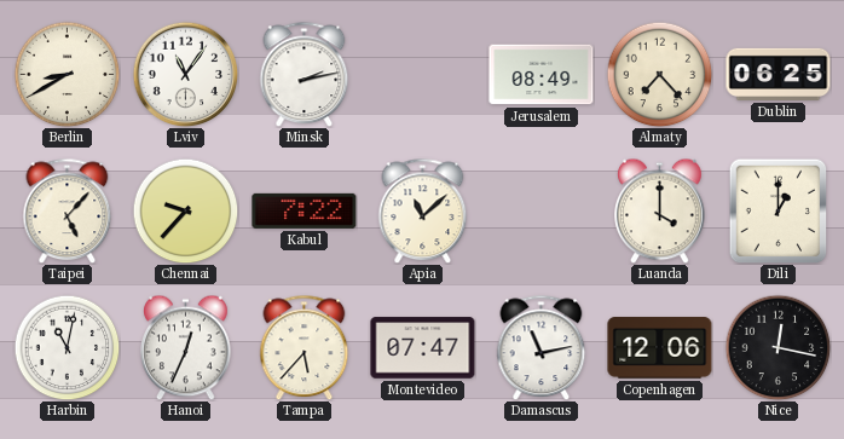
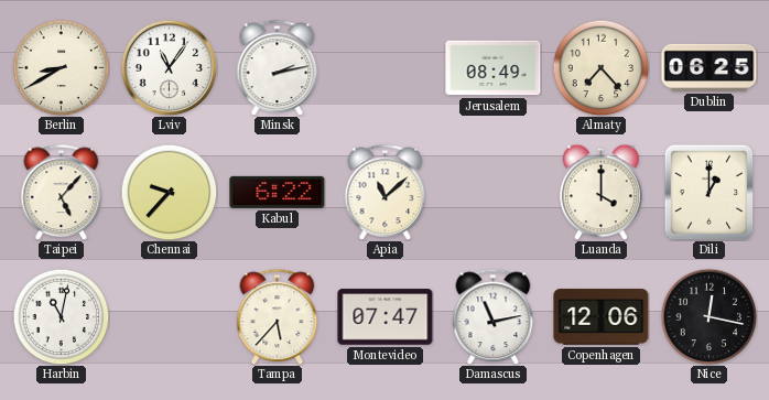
Kabul: 7:22 -> 6:22 (278, 192)
Hanoi: 12:34 -> none (186, 347)
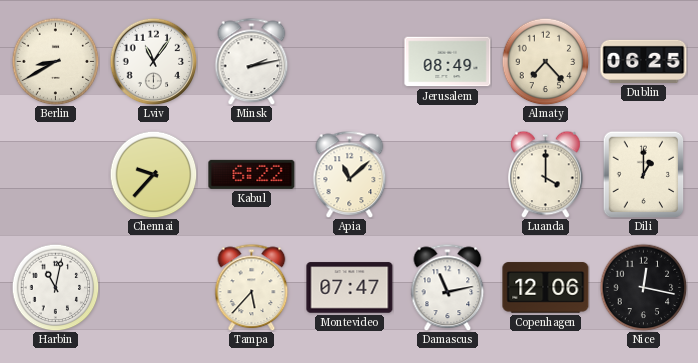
Taipei: 5:07 -> none (62, 192)
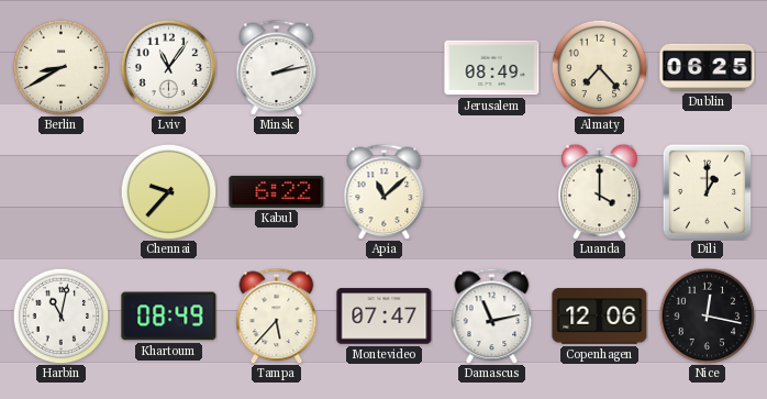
Khartoum: none -> 08:49 (169, 317)
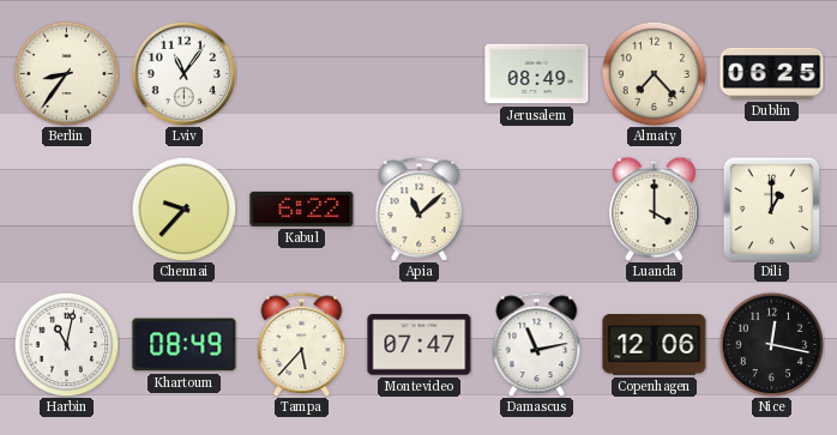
Berlin: 8:40 -> 8:36 (66, 73)
Minsk: 2:13 -> none (277, 67)
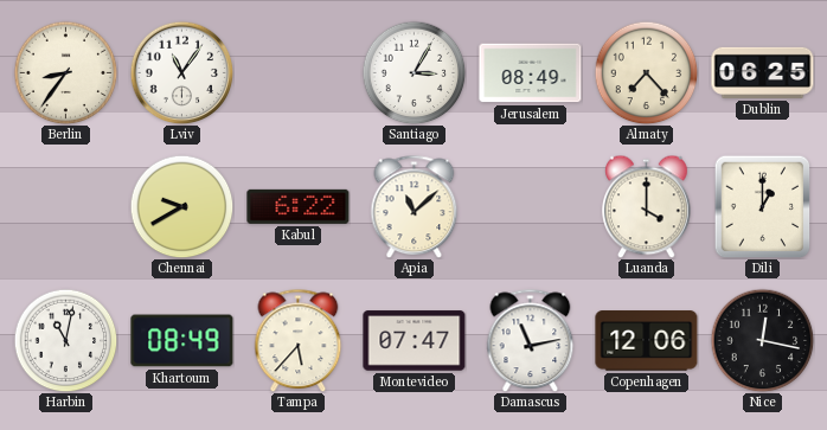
Santiago: none -> 3:05 (413, 72)
Chennai: 9:37 -> 9:40 (181, 206)
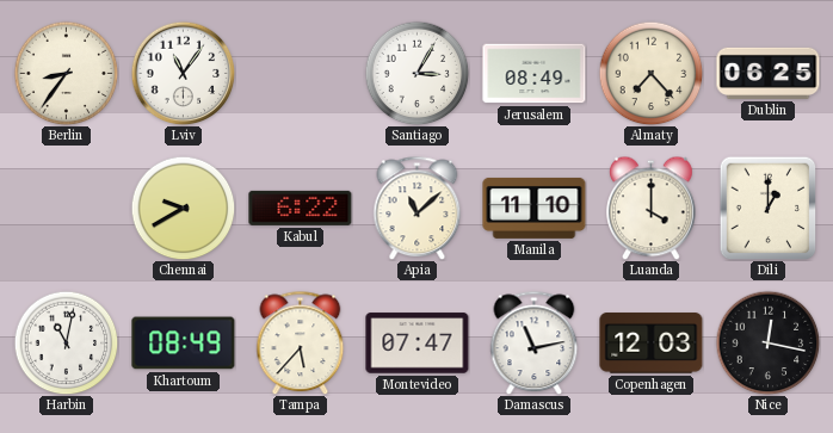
Manila: none -> 11:10 (535, 208)
Copenhagen: 12:06 -> 12:03 (652, 344)
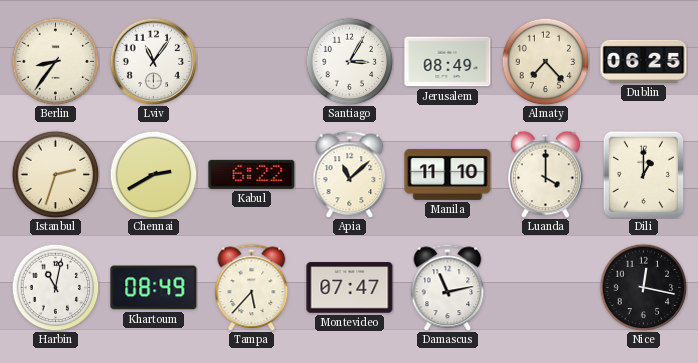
Istanbul: none -> 2:33 (55, 174)
Chennai: 9:40 -> 2:40 (153, 174)
Copenhagen: 12:03 -> none (652, 344)
